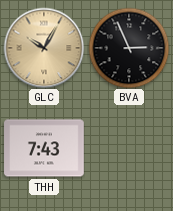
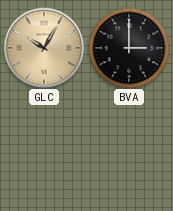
BVA: 2:56 -> 3:00 (129, 48)
THH: 7:43 -> none (44, 148)
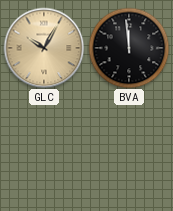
BVA: 3:00 -> 11:59 (129, 48)
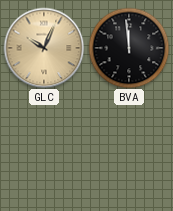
GLC: 10:05 -> 10:04 (44, 48)
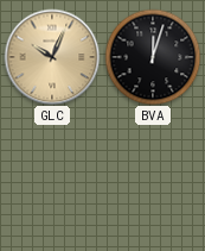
BVA: 11:59 -> 12:03 (153, 57)
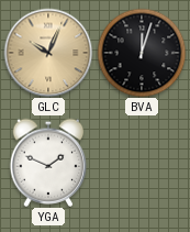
YGA: none -> 1:49 (48, 163)
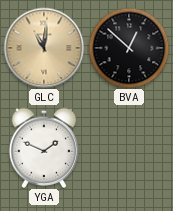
GLC: 10:04 -> 11:01 (44, 48)
BVA: 12:03 -> 12:52 (129, 48)
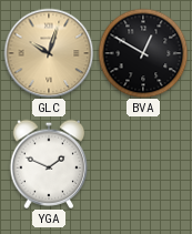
GLC: 11:01 -> 10:03 (49, 53)
BVA: 12:52 -> 12:50 (143, 53)
